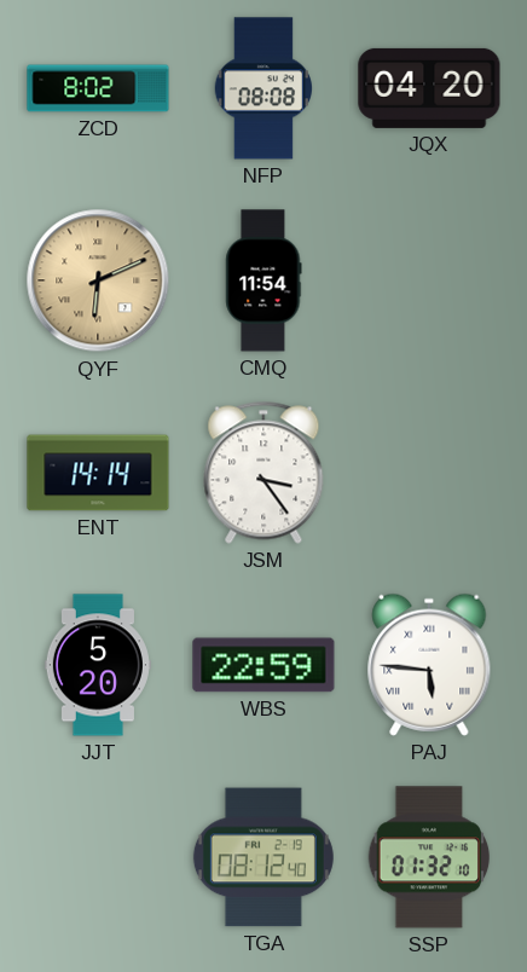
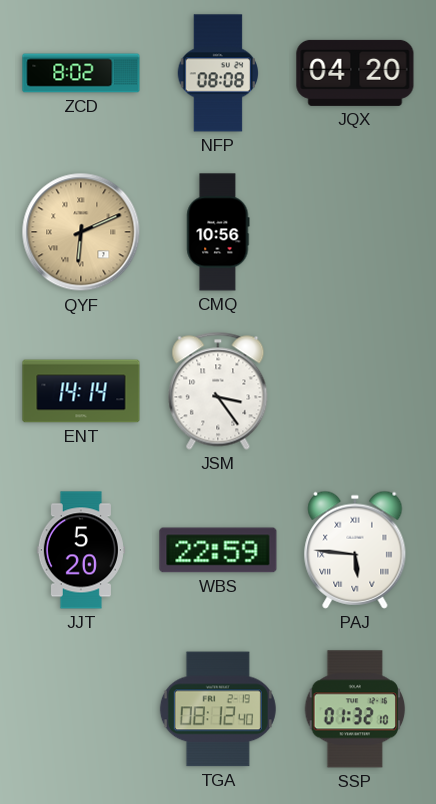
CMQ: 11:54 -> 10:56 (218, 232)
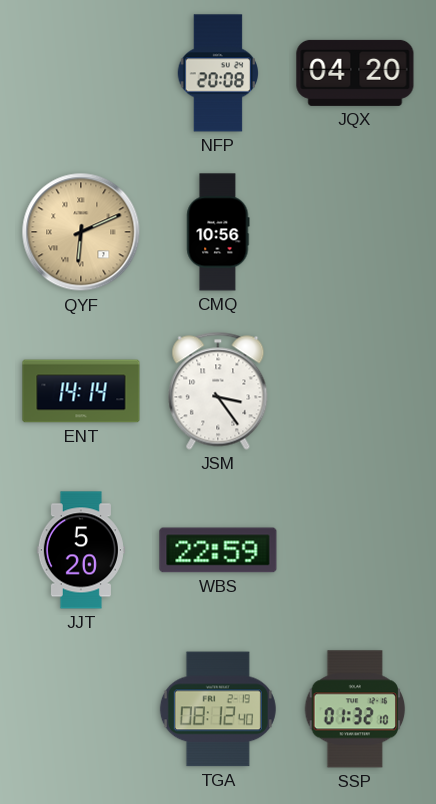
ZCD: 8:02 -> none (81, 73)
NFP: 08:08 -> 20:08 (217, 73)
PAJ: 5:46 -> none (355, 550)
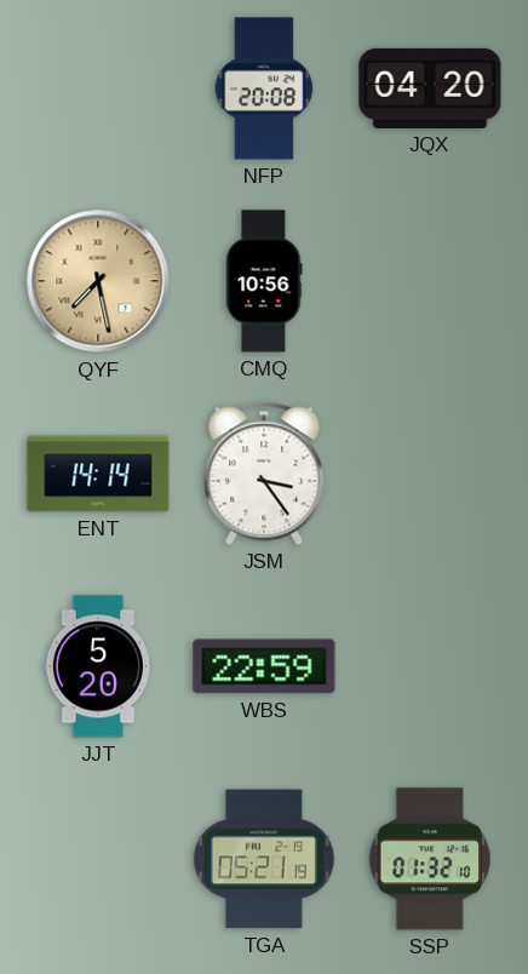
QYF: 6:11 -> 7:28 (98, 281)
TGA: 08:12 -> 05:21 (264, 859)
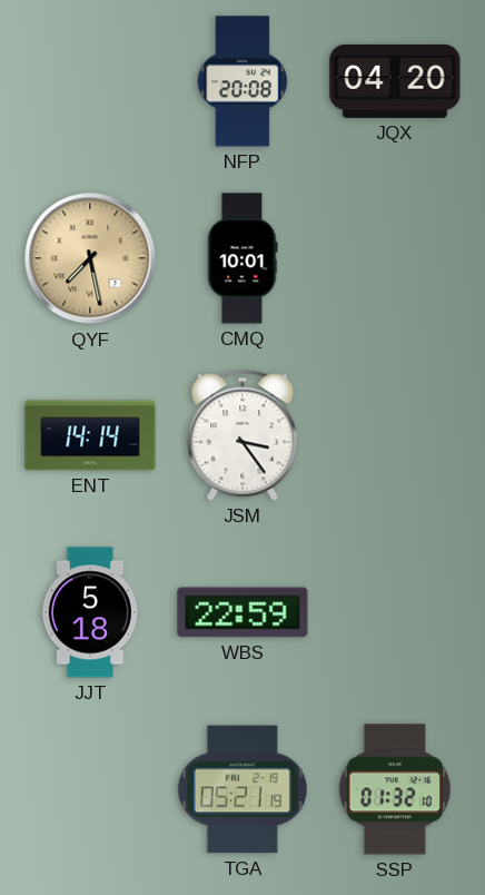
CMQ: 10:56 -> 10:01 (242, 258)
JJT: 5:20 -> 5:18 (90, 612)
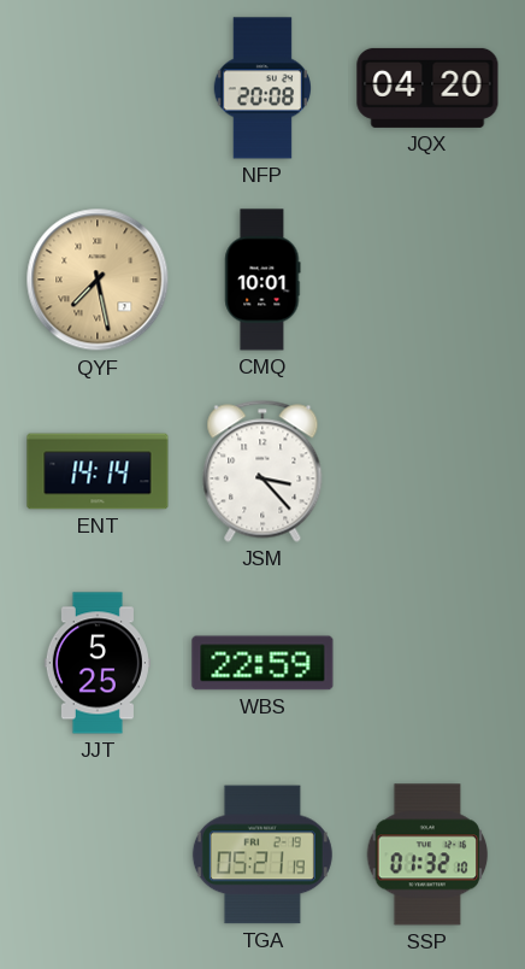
JSM: 3:24 -> 3:23 (262, 471)
JJT: 5:18 -> 5:25 (98, 663)
